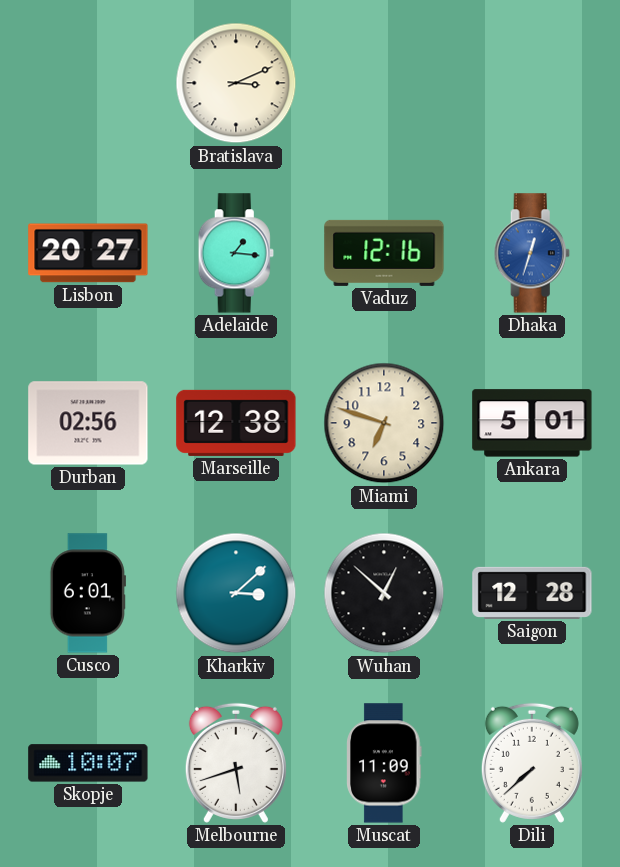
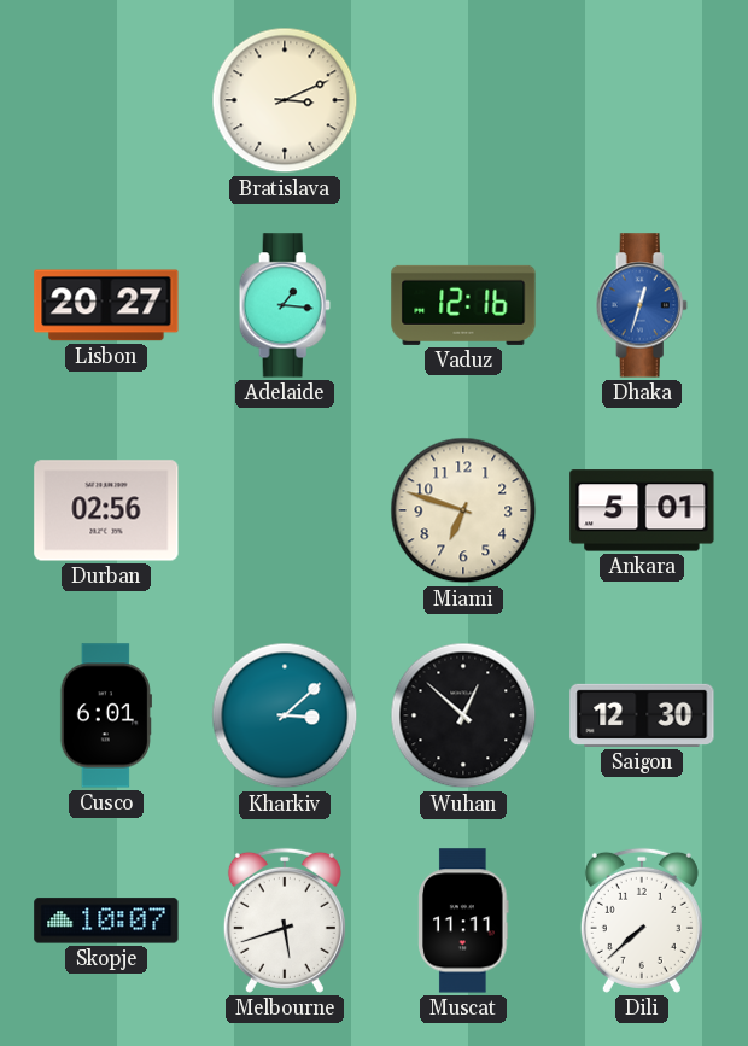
Marseille: 12:38 -> none (236, 423)
Saigon: 12:28 -> 12:30 (642, 715)
Muscat: 11:09 -> 11:11 (463, 921)
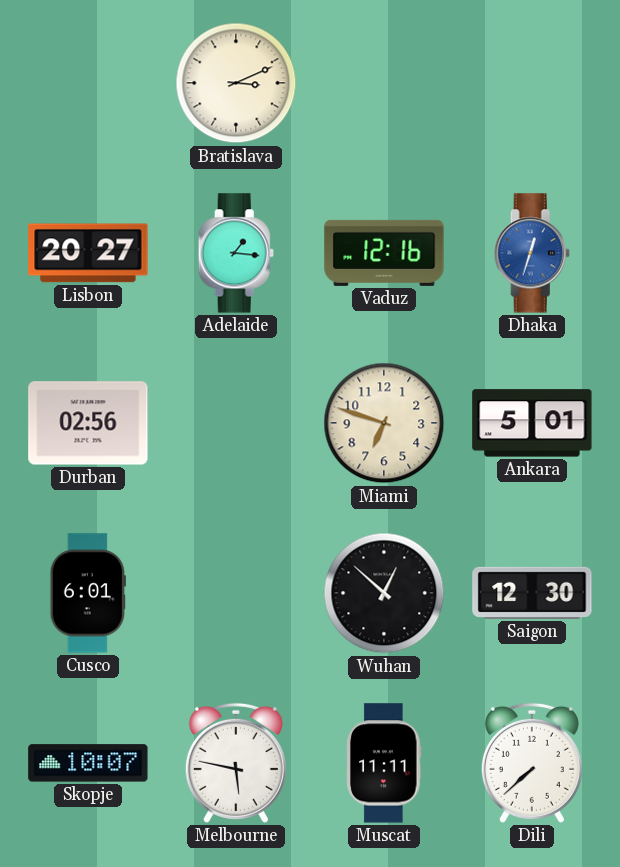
Kharkiv: 3:08 -> none (285, 715)
Melbourne: 5:42 -> 5:47 (236, 763)
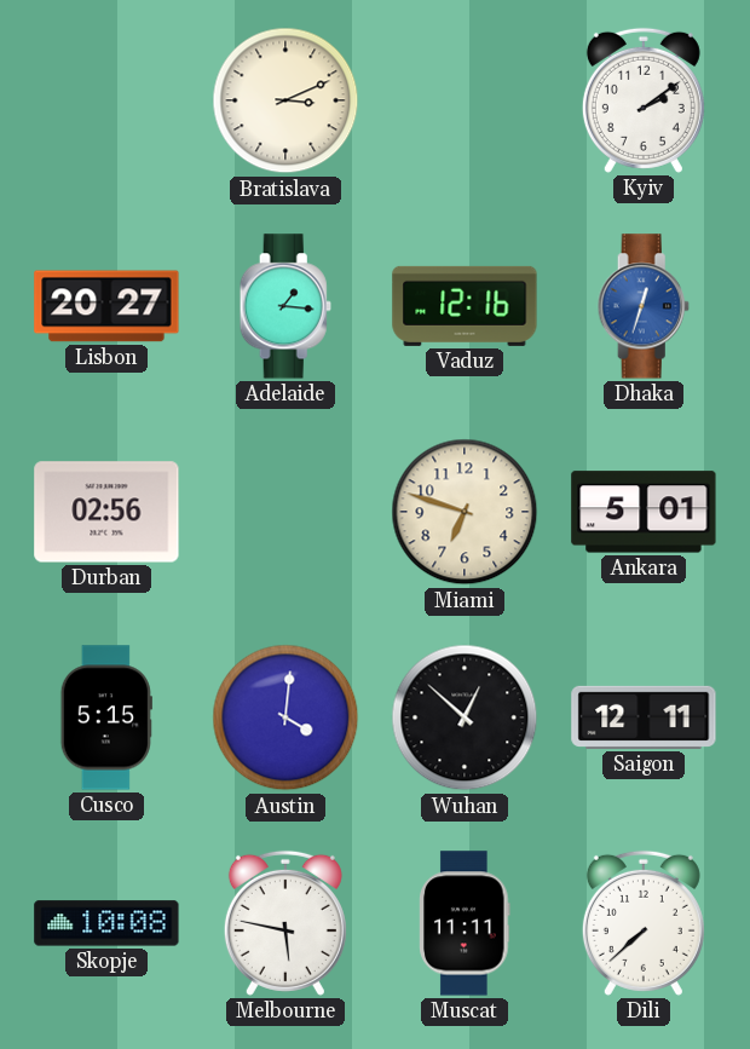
Kyiv: none -> 2:09 (644, 100)
Cusco: 6:01 -> 5:15 (106, 717)
Austin: none -> 4:01 (285, 717)
Saigon: 12:30 -> 12:11 (644, 717)
Skopje: 10:07 -> 10:08 (106, 923)
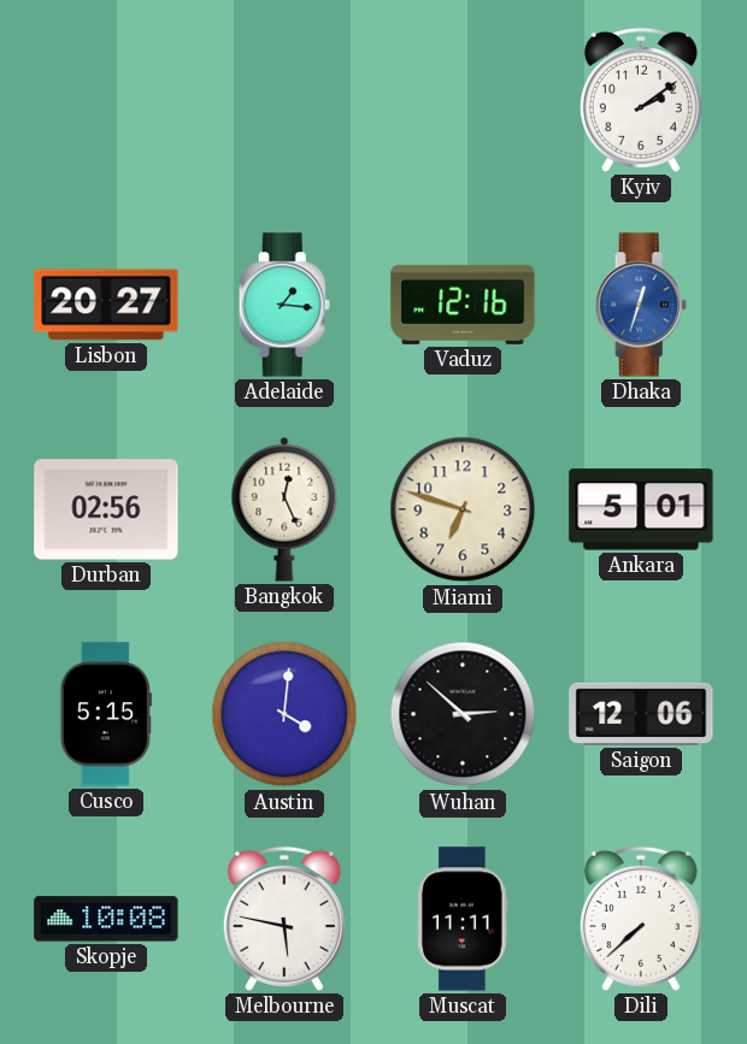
Bratislava: 3:11 -> none (285, 100)
Bangkok: none -> 12:26 (284, 509)
Wuhan: 12:52 -> 2:52 (463, 714)
Saigon: 12:11 -> 12:06 (641, 714)
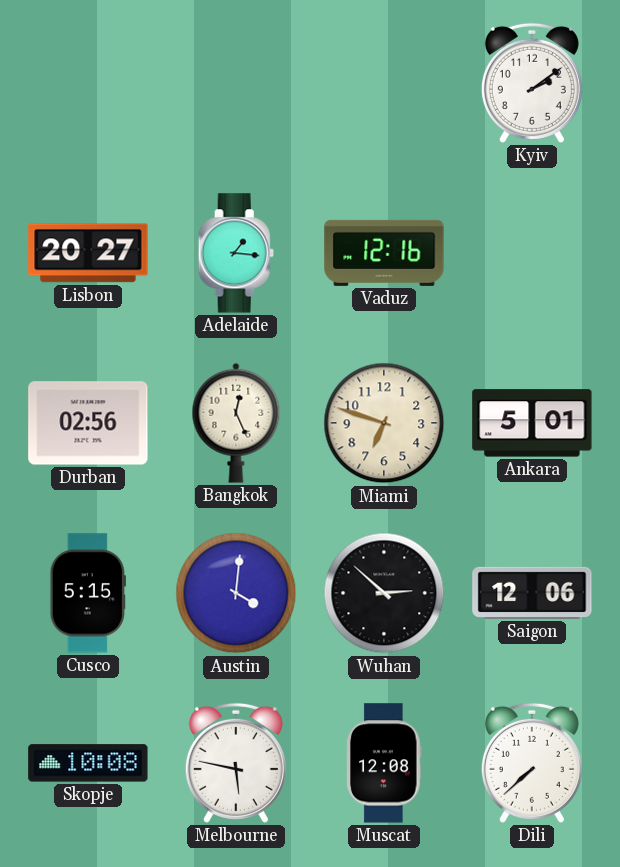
Dhaka: 12:33 -> none (641, 305)
Muscat: 11:11 -> 12:08 (384, 763)
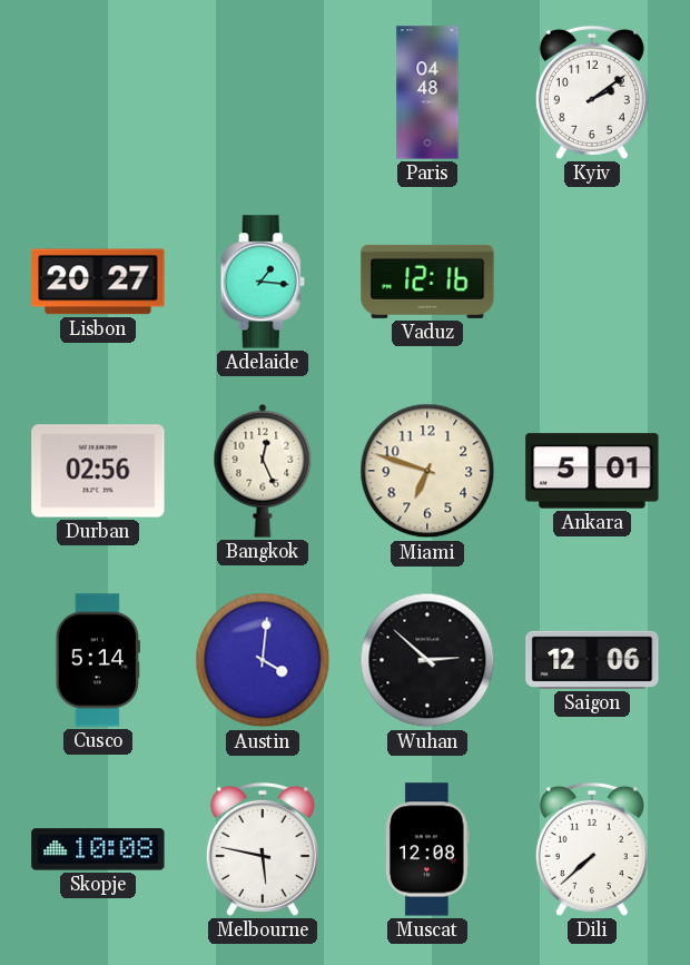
Paris: none -> 04:48 (427, 92)
Cusco: 5:15 -> 5:14 (98, 660)
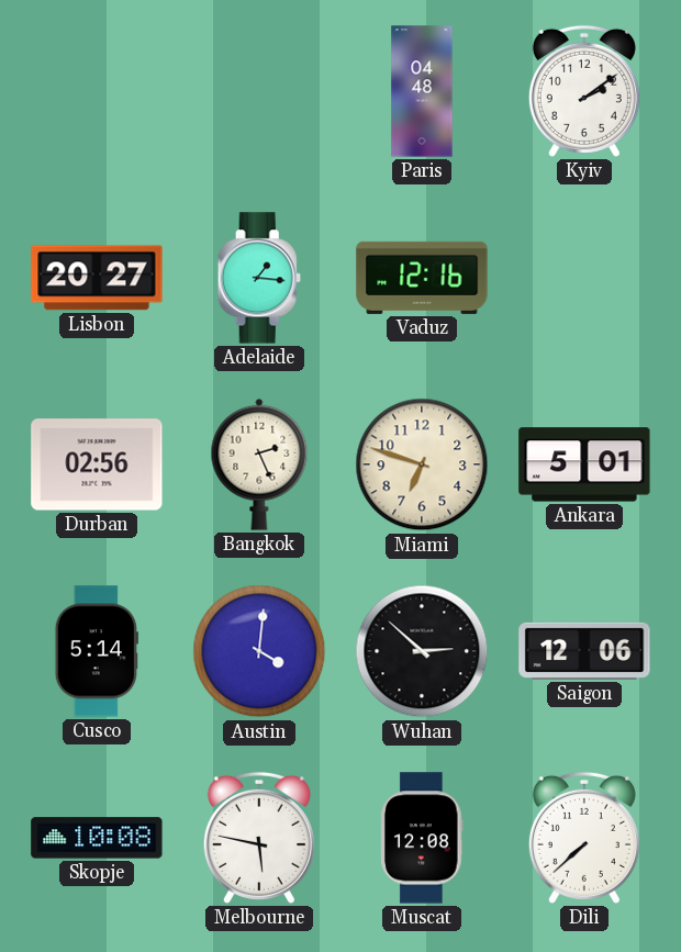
Bangkok: 12:26 -> 2:26 (259, 464)
